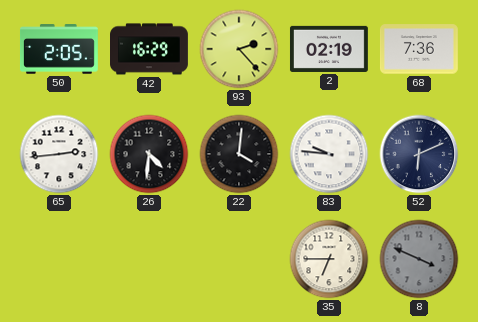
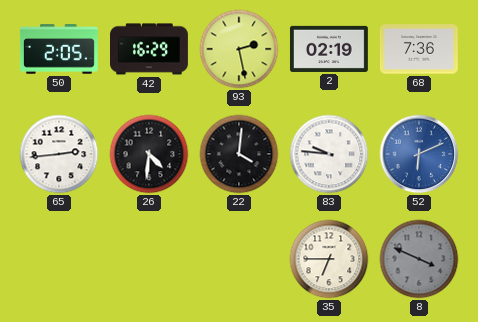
93: 2:23 -> 2:28 (239, 49)
52 dial: navy -> blue (419, 154)
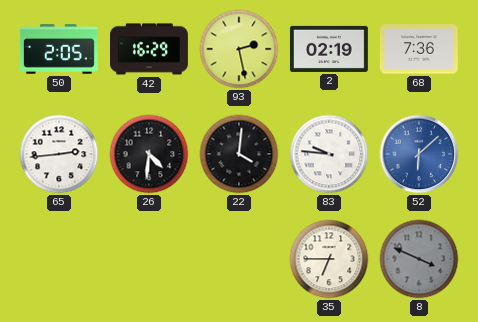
52: 6:11 -> 6:08 (419, 154)
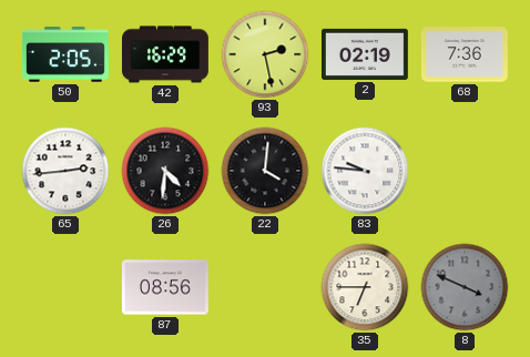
52: 6:08 -> none (419, 154)
87: none -> 08:56 (165, 287)
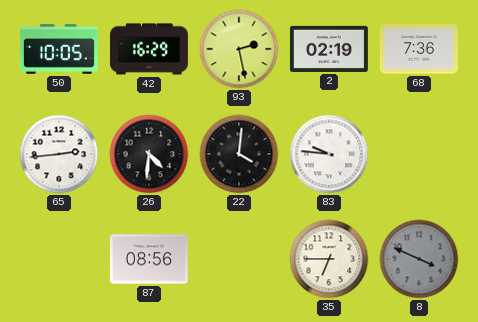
50: 2:05 -> 10:05 (59, 49)
